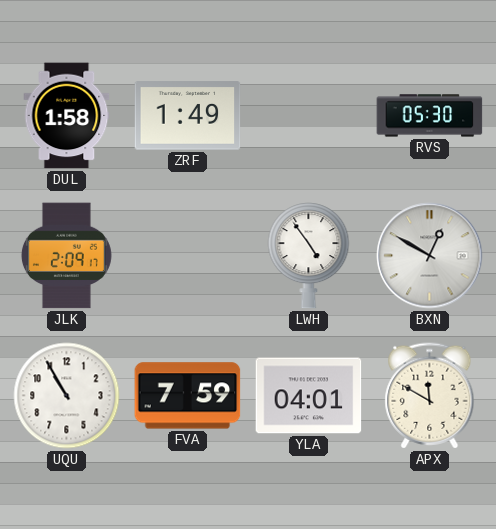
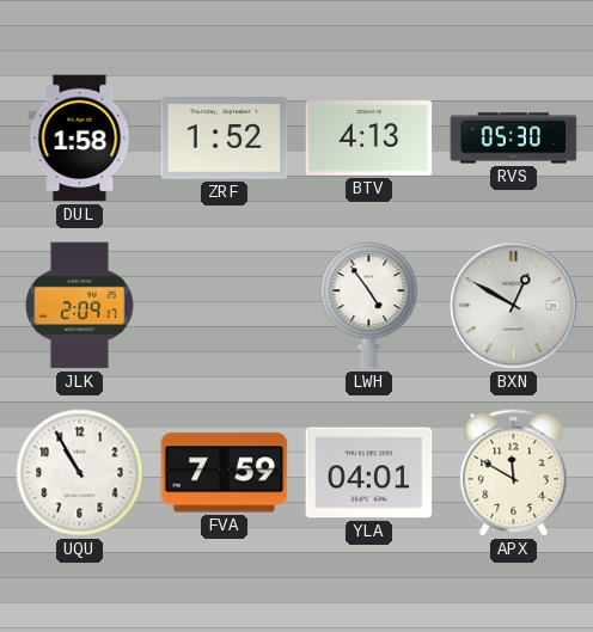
ZRF: 1:49 -> 1:52 (225, 139)
BTV: none -> 4:13 (369, 139)
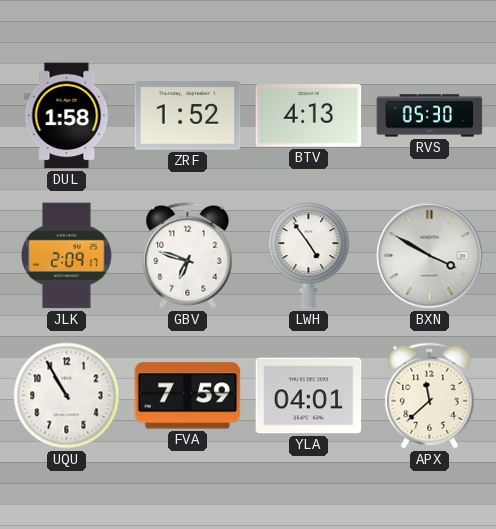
GBV: none -> 6:48 (188, 256)
BXN: 12:50 -> 3:50 (430, 256)
APX: 11:50 -> 11:38 (430, 396)
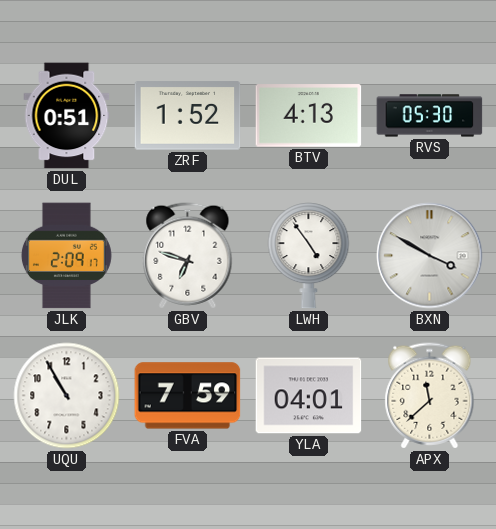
DUL: 1:58 -> 0:51 (67, 116)
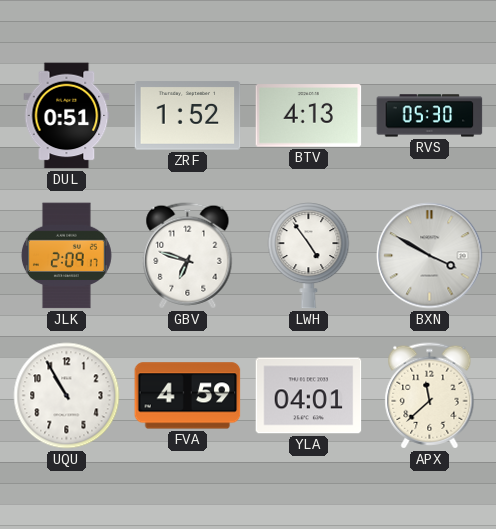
FVA: 7:59 -> 4:59 (188, 396)
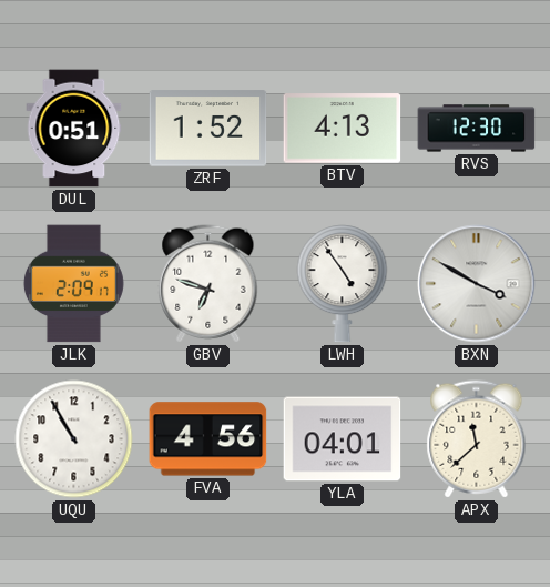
RVS: 05:30 -> 12:30 (477, 129)
FVA: 4:59 -> 4:56 (208, 439)
